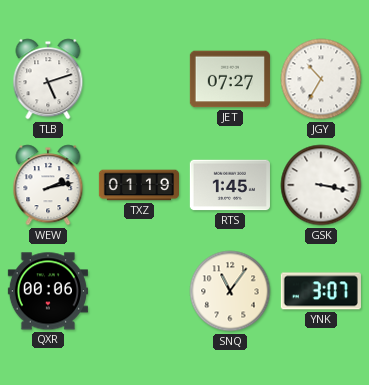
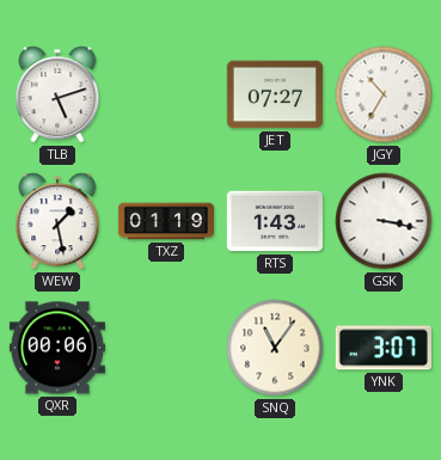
WEW: 2:13 -> 1:28 (57, 221)
RTS: 1:45 -> 1:43 (275, 221)
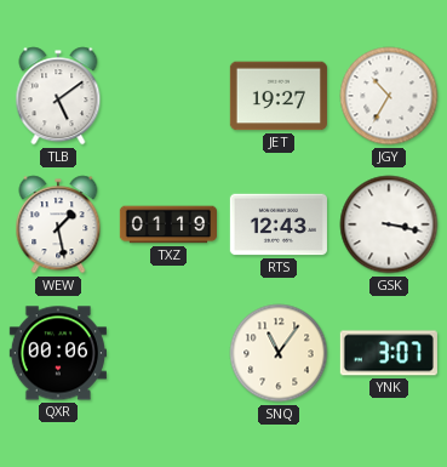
TLB: 5:12 -> 5:09 (58, 96)
JET: 07:27 -> 19:27 (277, 96)
RTS: 1:43 -> 12:43 (279, 224)
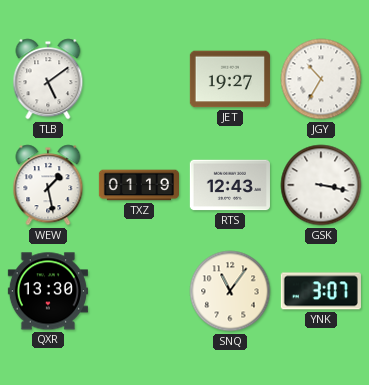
QXR: 00:06 -> 13:30 (48, 291)
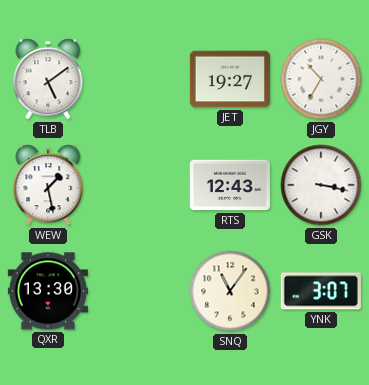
TXZ: 01:19 -> none (138, 185)
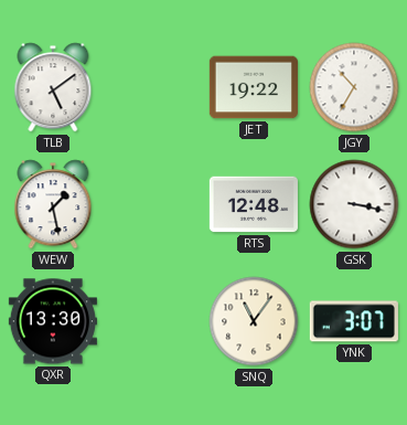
JET: 19:27 -> 19:22 (253, 87)
RTS: 12:43 -> 12:48 (254, 204)
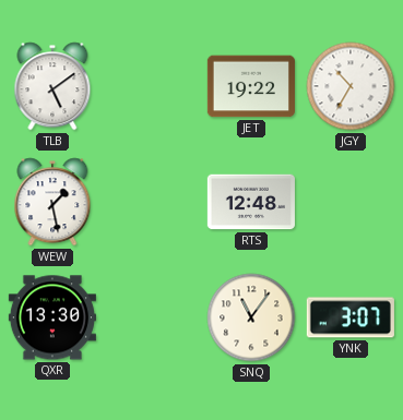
GSK: 3:17 -> none (354, 204)
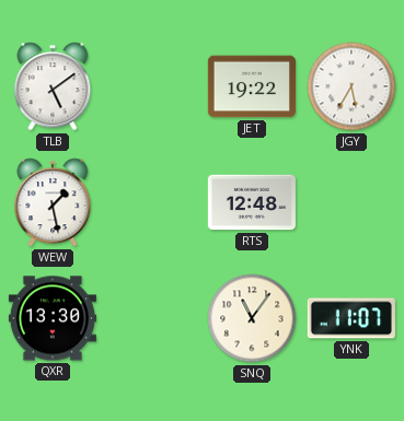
JGY: 10:35 -> 5:35 (351, 86)
YNK: 3:07 -> 11:07 (351, 318)
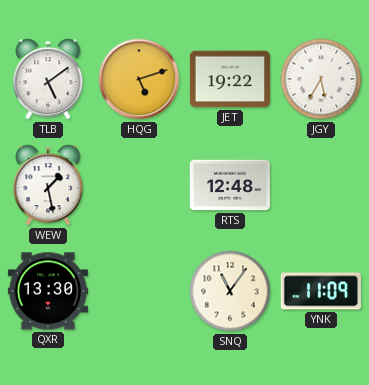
HQG: none -> 5:12 (139, 79)
YNK: 11:07 -> 11:09 (321, 291)
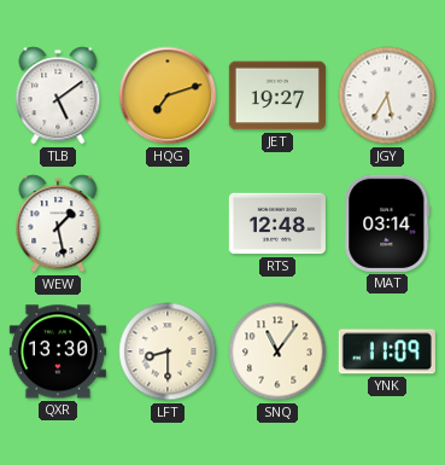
HQG: 5:12 -> 7:12 (168, 95)
JET: 19:22 -> 19:27 (276, 95)
MAT: none -> 03:14 (387, 223)
LFT: none -> 8:30 (168, 351)
